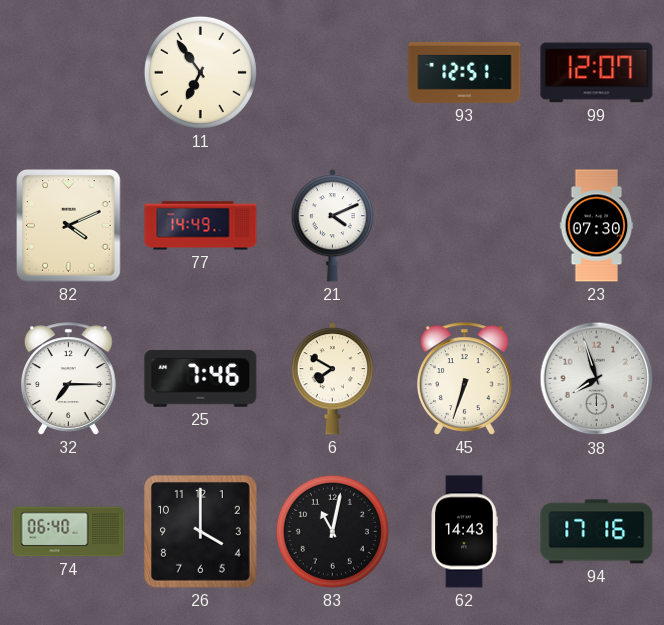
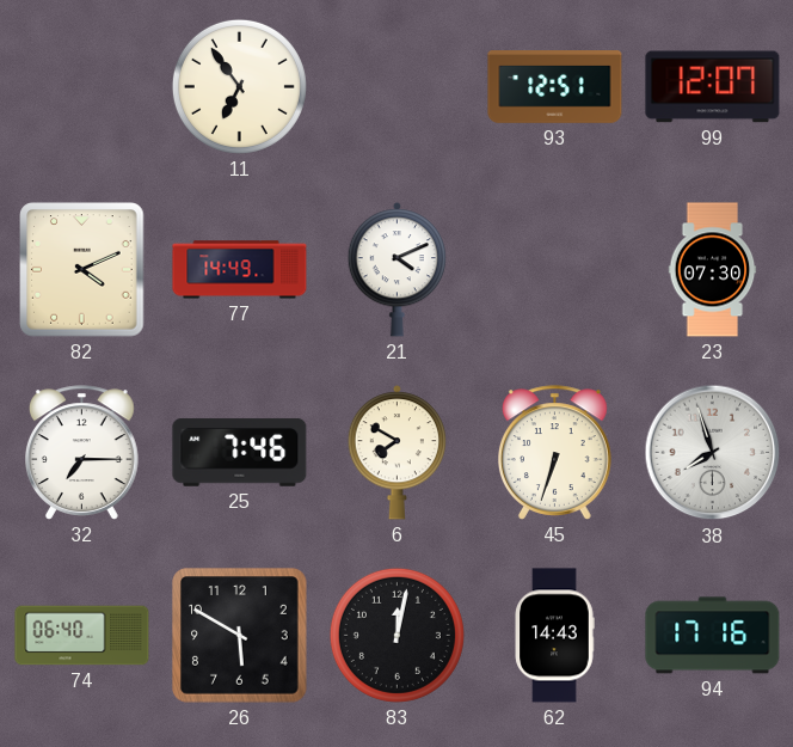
26: 4:00 -> 5:50 (240, 636)
83: 11:02 -> 12:02 (396, 635)
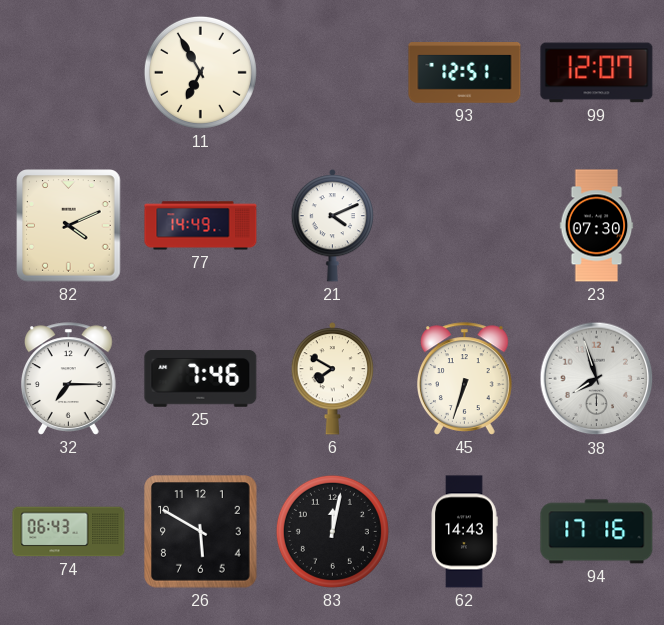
11: 6:54 -> 6:55 (200, 72)
74: 06:40 -> 06:43 (69, 532)
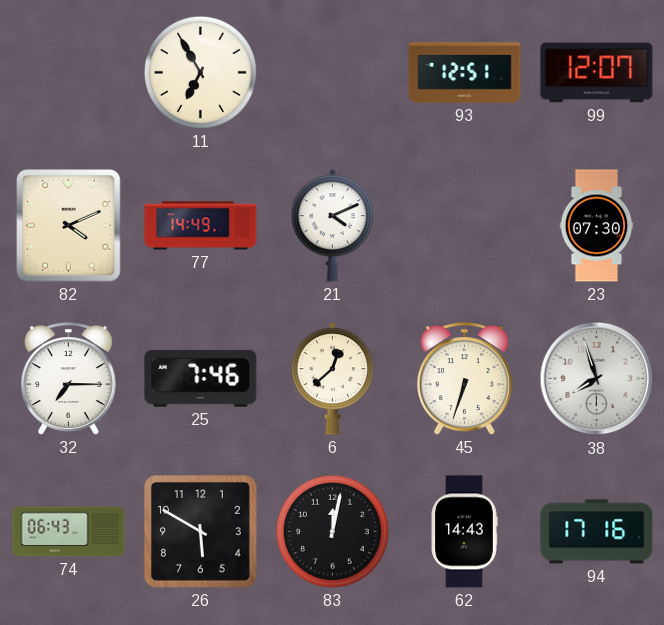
6: 7:50 -> 12:38 (332, 379)
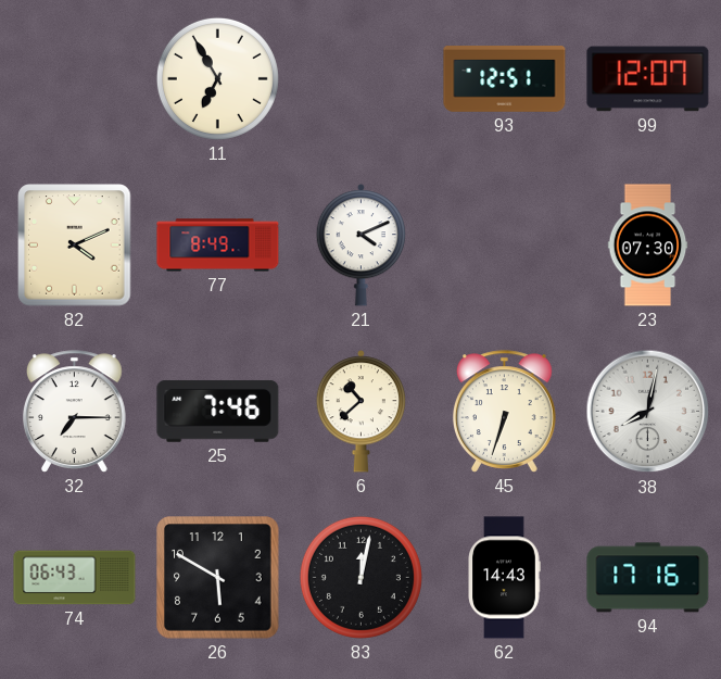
77: 14:49 -> 8:49 (218, 246)
6: 12:38 -> 10:38 (360, 412)
38: 7:57 -> 8:02 (648, 412)
